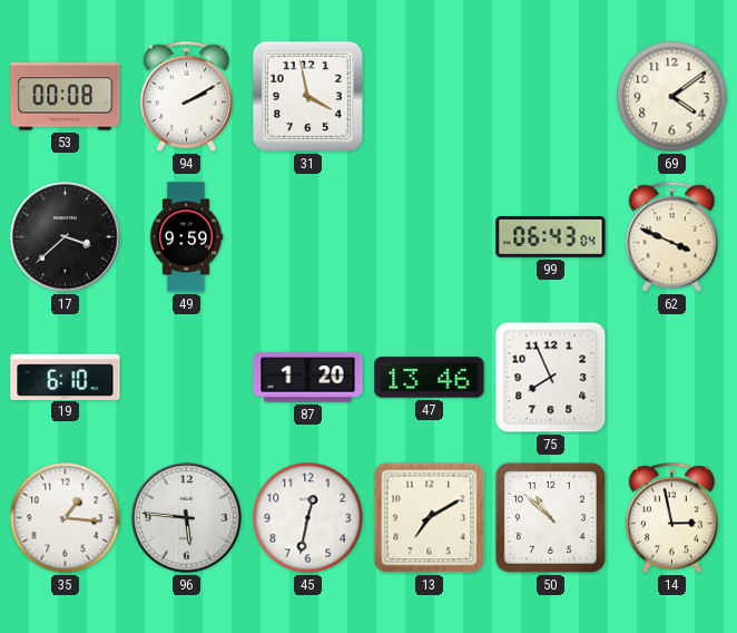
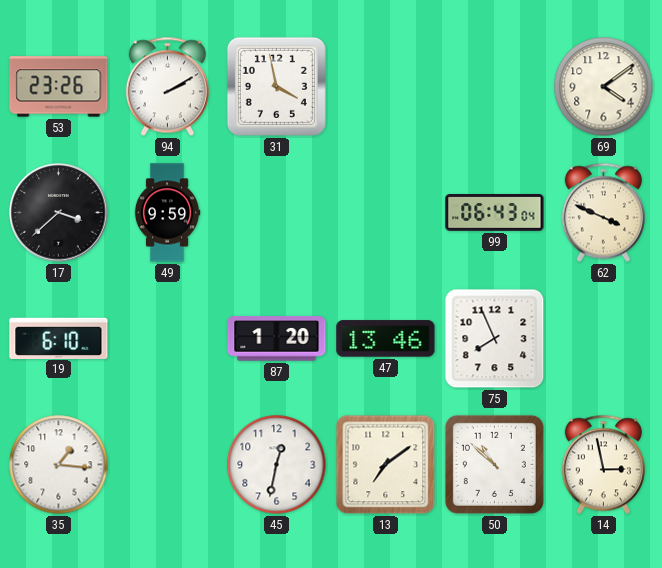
53: 00:08 -> 23:26 (59, 87)
96: 5:46 -> none (187, 518)
13: 7:10 -> 7:09 (386, 465)
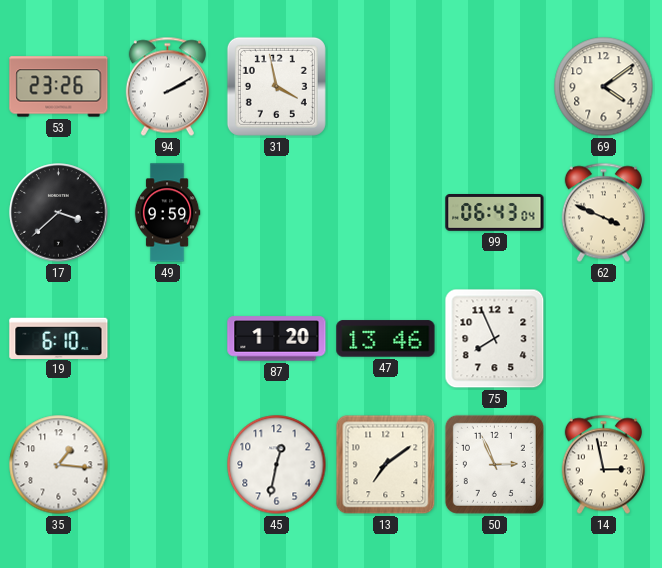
50: 10:52 -> 2:56 (494, 464)
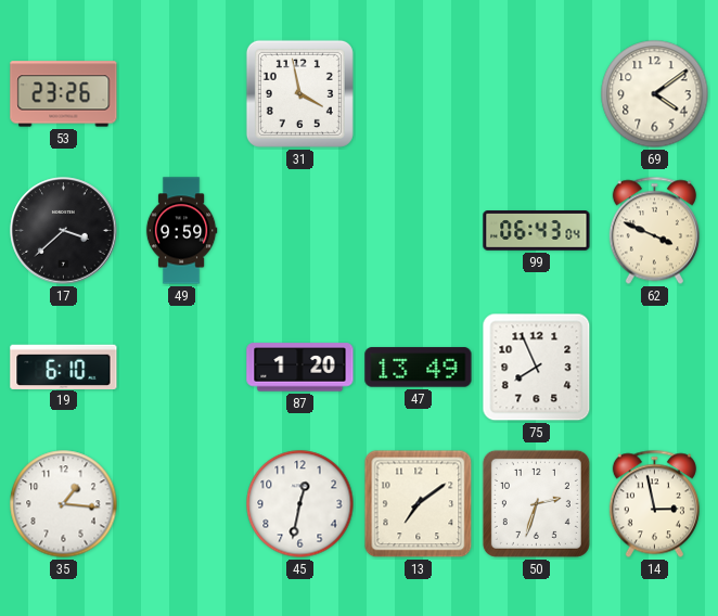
94: 2:10 -> none (167, 87)
47: 13:46 -> 13:49 (419, 368)
50: 2:56 -> 2:33 (536, 503)
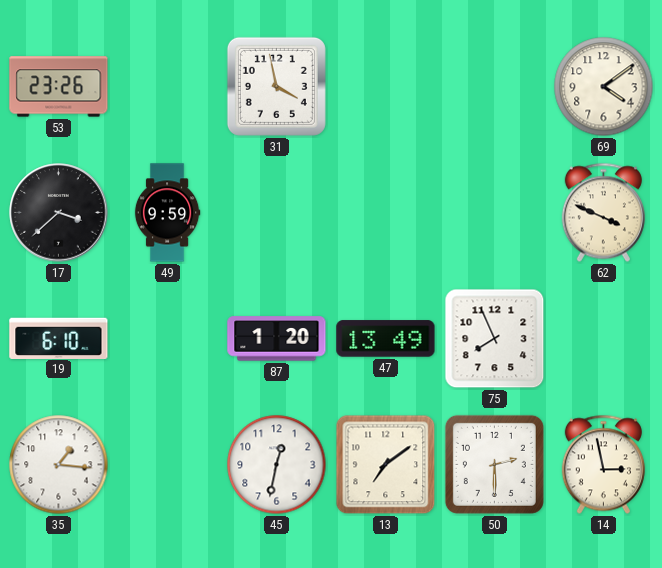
99: 06:43 -> none (537, 231)
50: 2:33 -> 2:30 (494, 464)
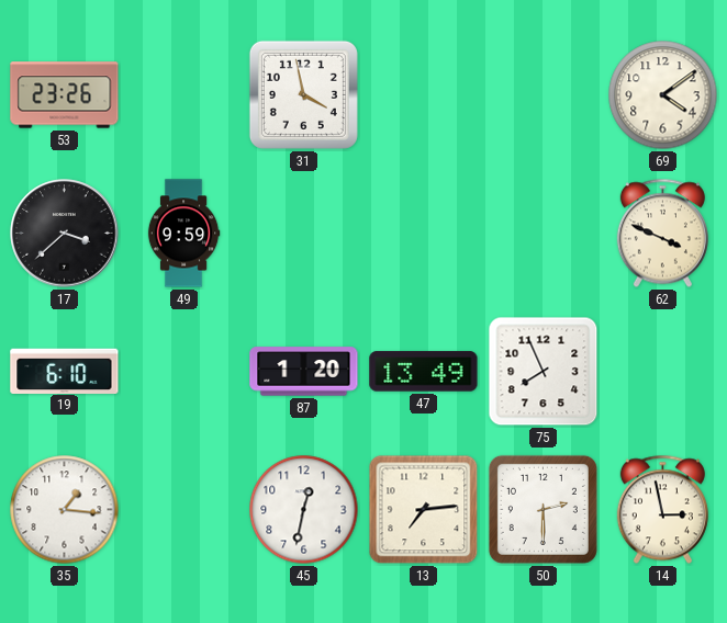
13: 7:09 -> 7:14 (424, 510)
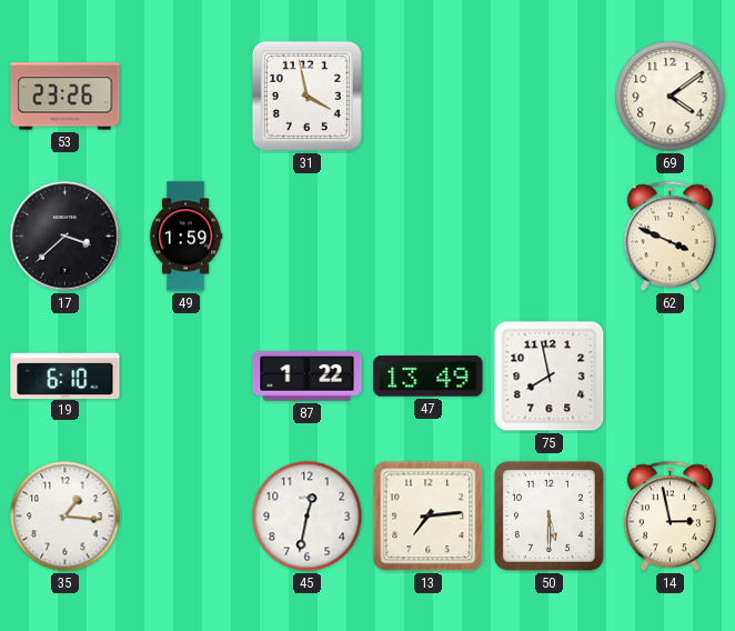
49: 9:59 -> 1:59 (185, 237)
87: 1:20 -> 1:22 (308, 377)
75: 7:56 -> 7:58 (550, 377)
50: 2:30 -> 5:30 (548, 515)
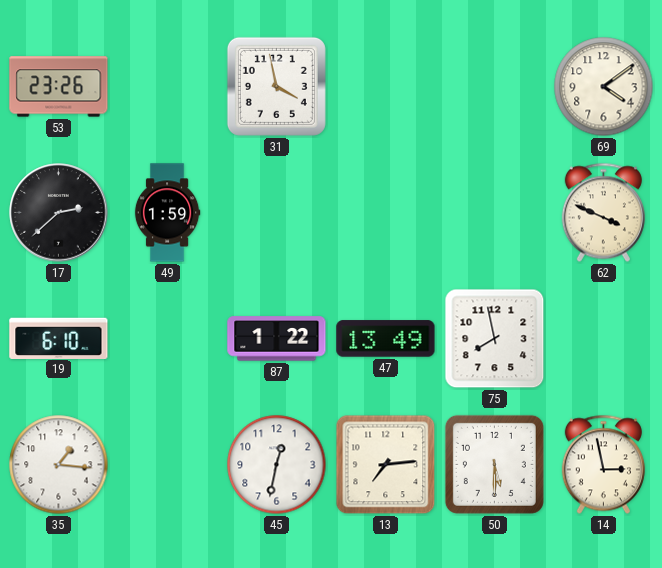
17: 3:38 -> 2:38 (59, 213)
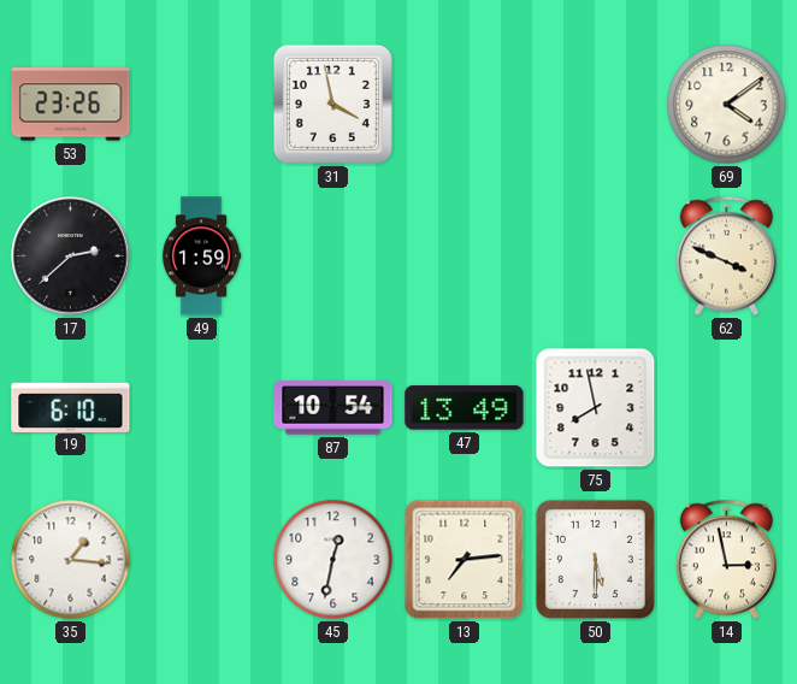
87: 1:22 -> 10:54 (333, 408)
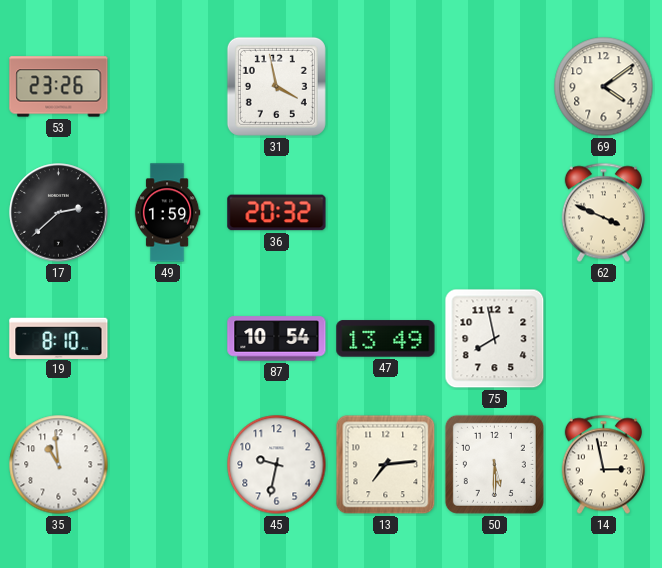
36: none -> 20:32 (277, 213)
19: 6:10 -> 8:10 (59, 338)
35: 1:16 -> 10:59 (59, 465)
45: 12:32 -> 9:32 (277, 465)
